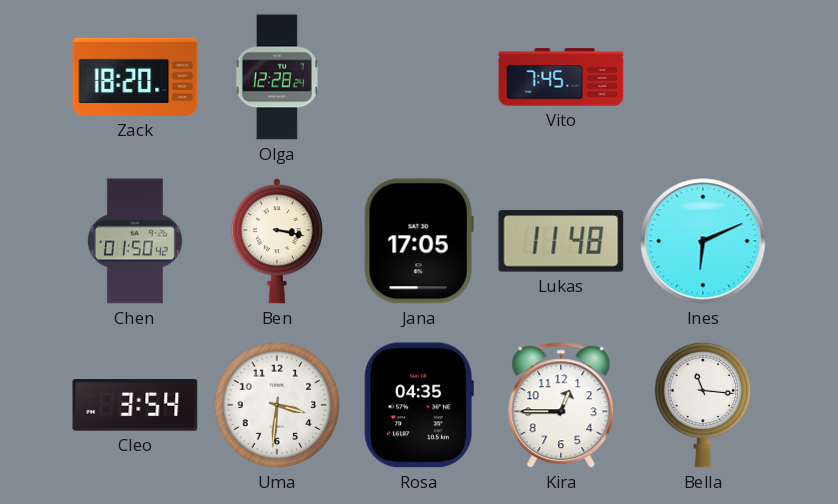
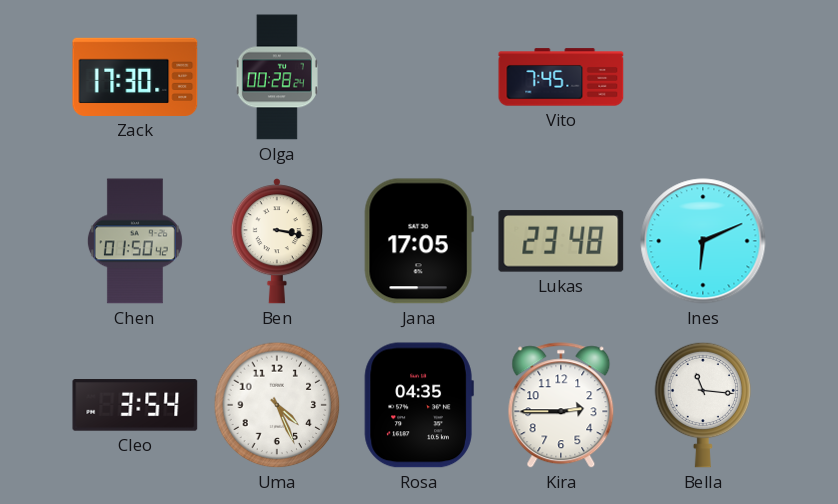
Zack: 18:20 -> 17:30 (135, 77)
Olga: 12:28 -> 00:28 (277, 77)
Lukas: 11:48 -> 23:48 (561, 241)
Uma: 3:31 -> 4:26 (277, 405)
Kira: 12:45 -> 2:45 (561, 406)
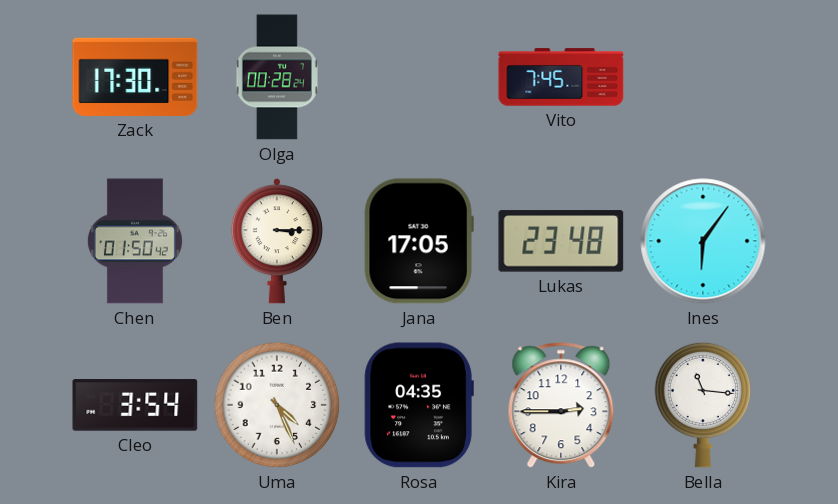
Ben: 3:17 -> 3:15 (277, 241)
Ines: 6:11 -> 6:06 (703, 241)
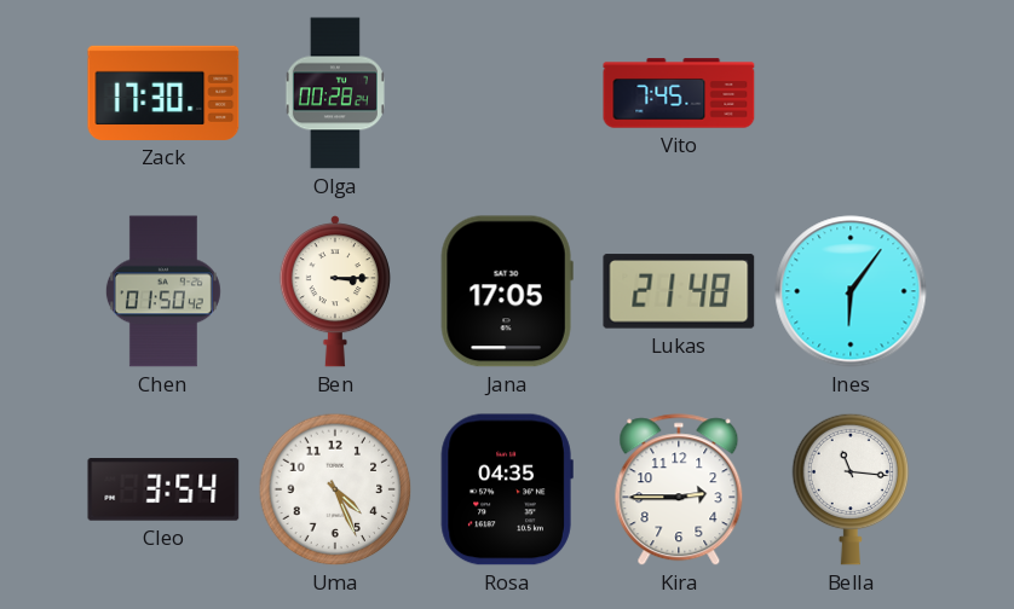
Lukas: 23:48 -> 21:48 (679, 291)
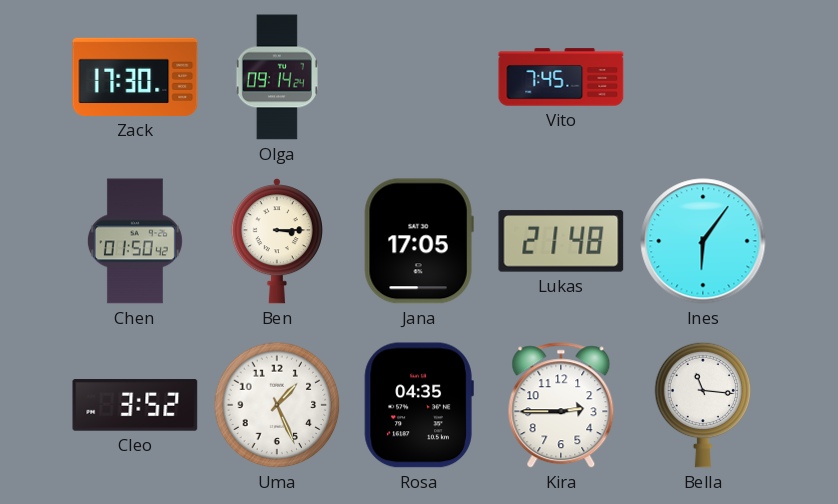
Olga: 00:28 -> 09:14 (277, 77)
Cleo: 3:54 -> 3:52 (135, 405)
Uma: 4:26 -> 1:26 (277, 405)
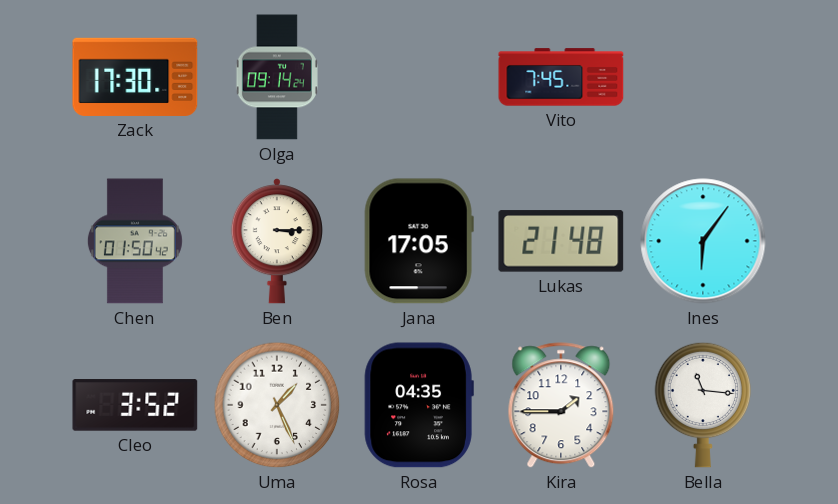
Kira: 2:45 -> 1:45 (561, 406)
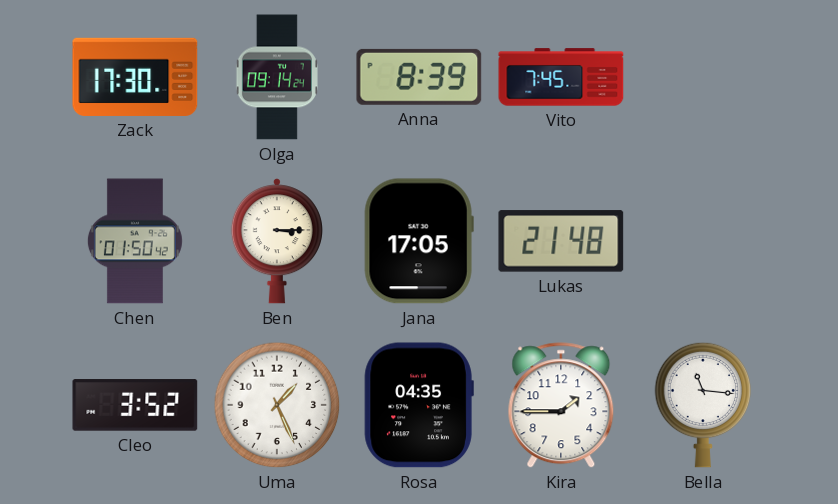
Anna: none -> 8:39 (419, 77)
Ines: 6:06 -> none (703, 241)
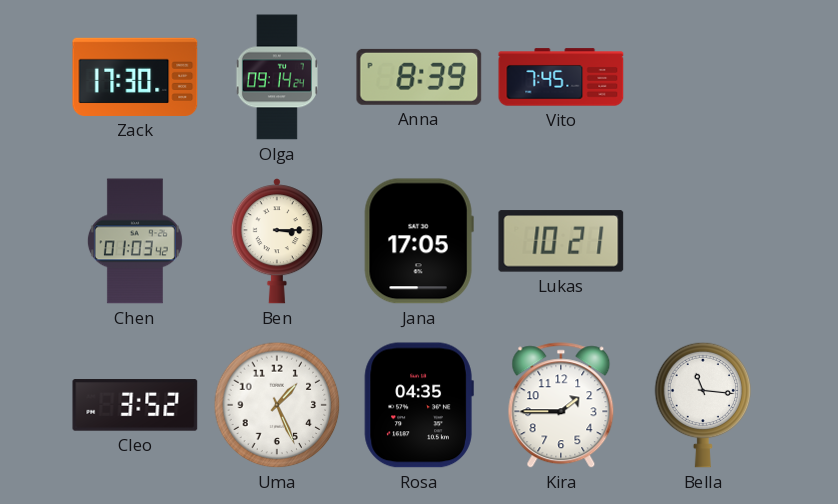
Chen: 01:50 -> 01:03 (135, 241)
Lukas: 21:48 -> 10:21 (561, 241)
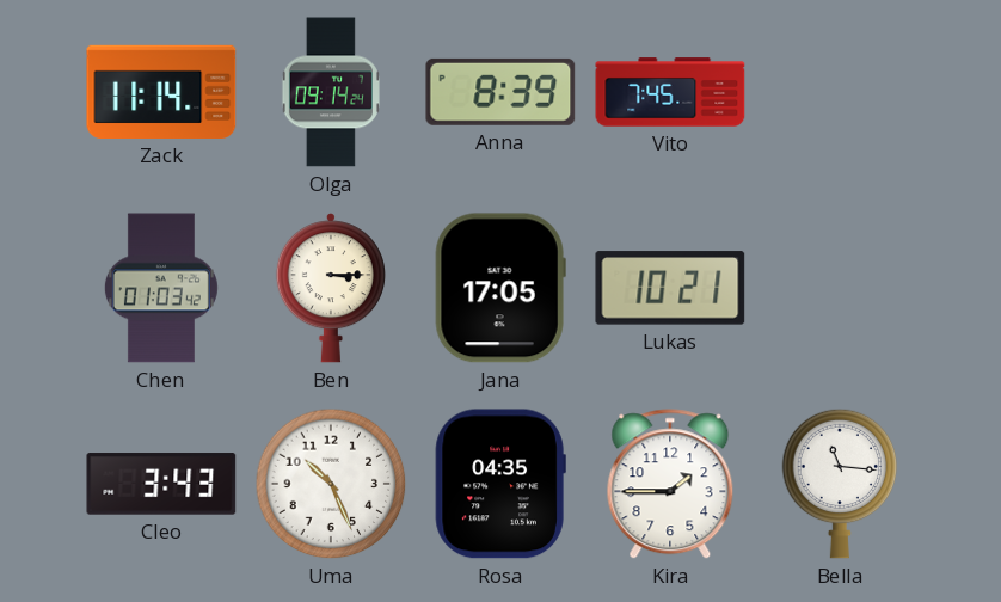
Zack: 17:30 -> 11:14 (161, 92)
Cleo: 3:52 -> 3:43 (161, 484)
Uma: 1:26 -> 10:26 (331, 484)
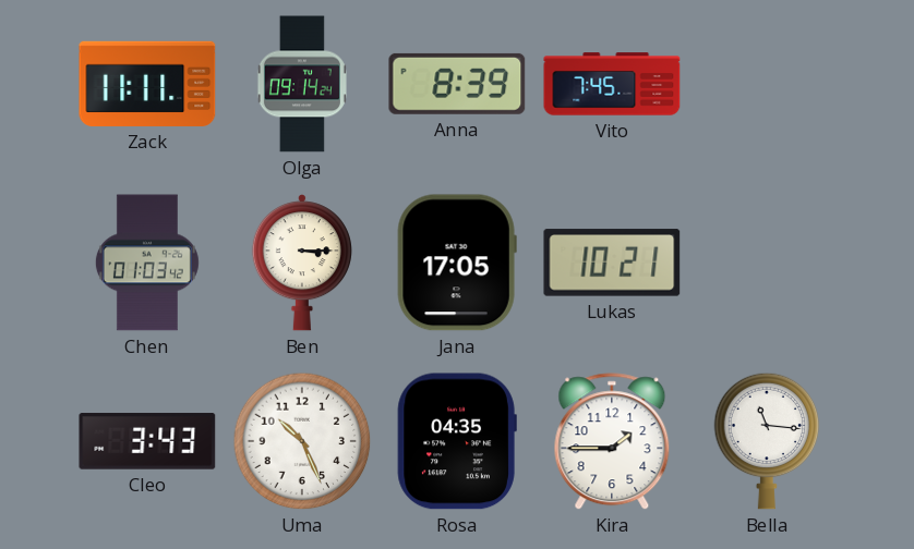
Zack: 11:14 -> 11:11 (147, 84)
